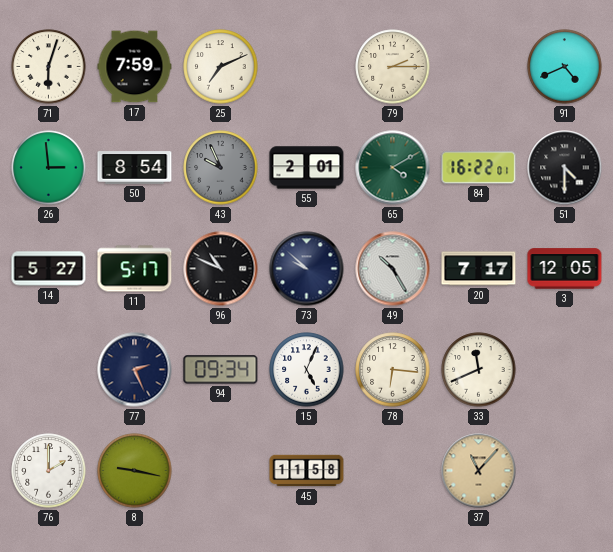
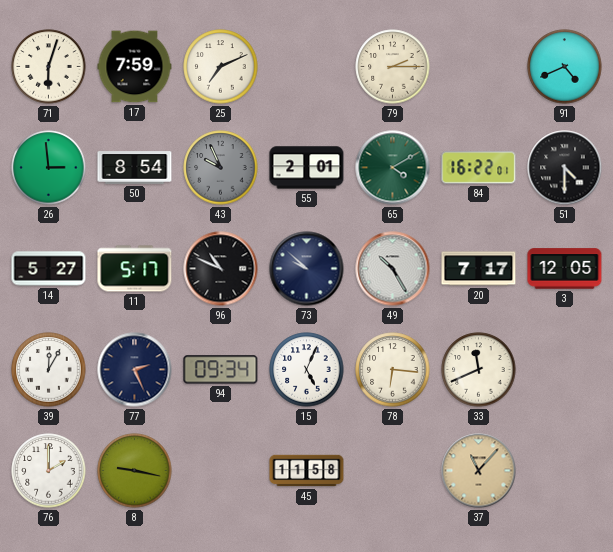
39: none -> 12:05 (49, 370)
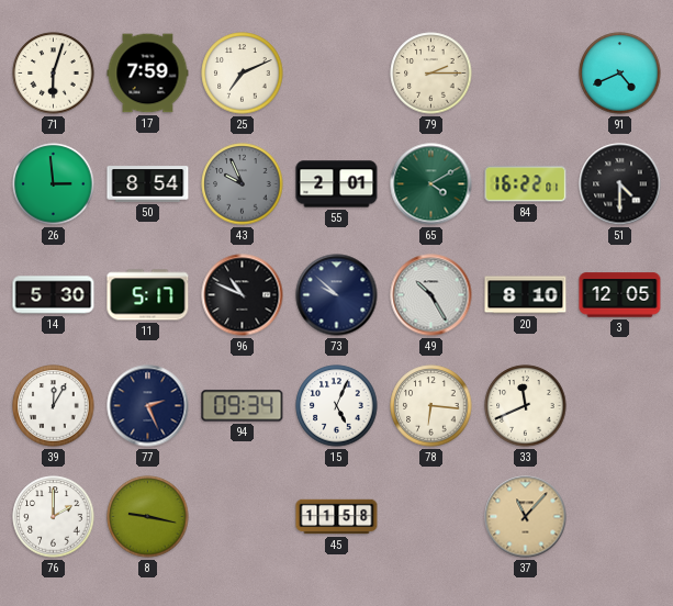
14: 5:27 -> 5:30 (54, 295)
20: 7:17 -> 8:10 (526, 295)
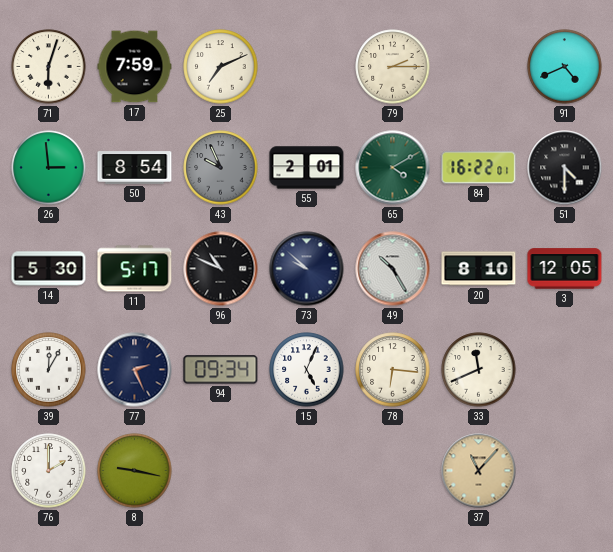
45: 11:58 -> none (337, 517)
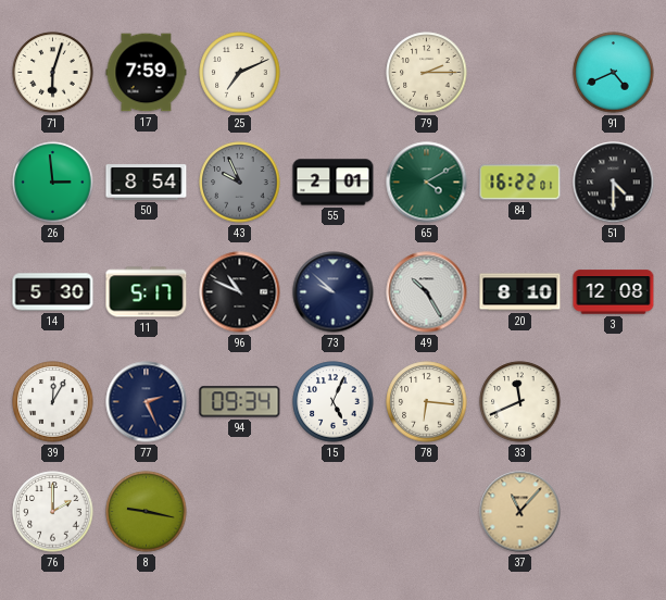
3: 12:05 -> 12:08 (614, 292)
